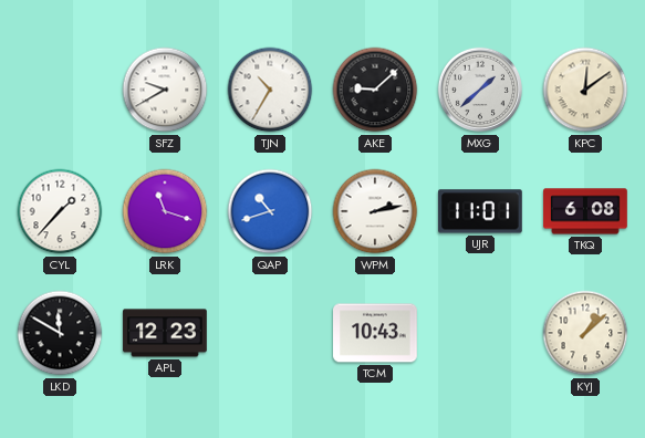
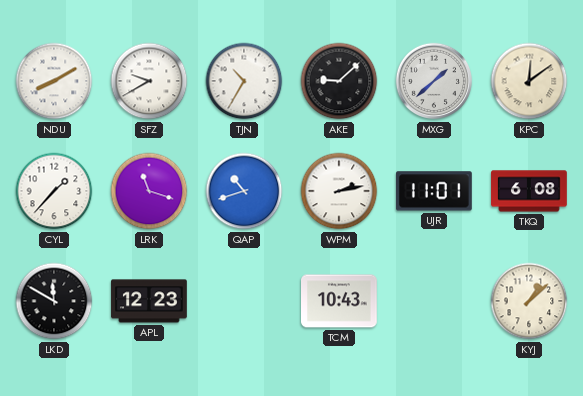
NDU: none -> 8:10 (54, 81)
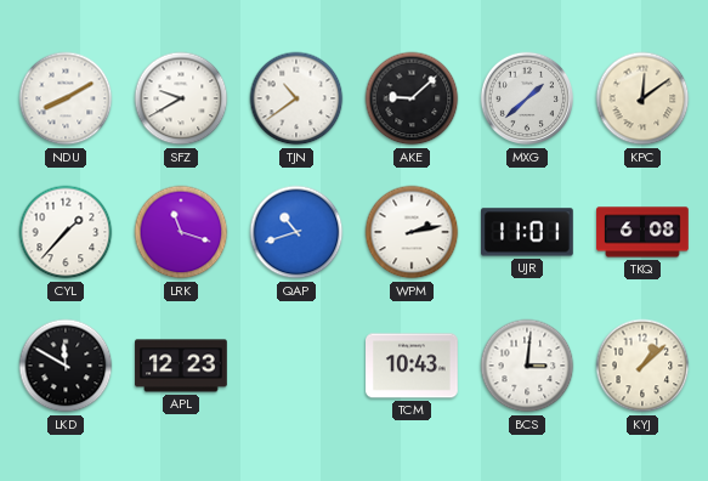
TJN: 10:35 -> 10:39 (296, 98)
BCS: none -> 3:01 (527, 366)
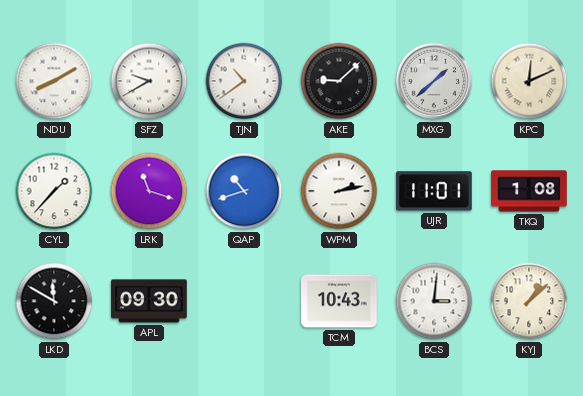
KPC: 12:09 -> 12:11 (529, 81)
TKQ: 6:08 -> 1:08 (529, 191)
APL: 12:23 -> 09:30 (149, 301)
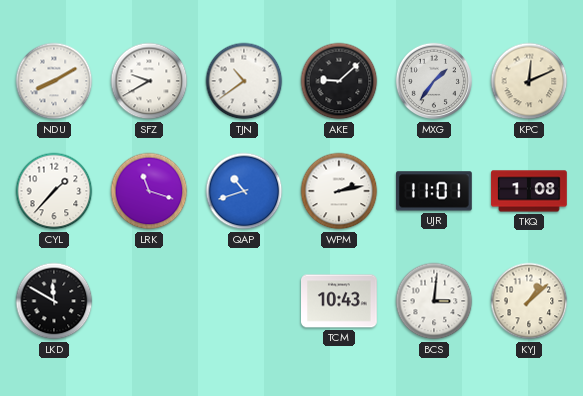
MXG: 1:38 -> 1:36 (434, 81)
APL: 09:30 -> none (149, 301)
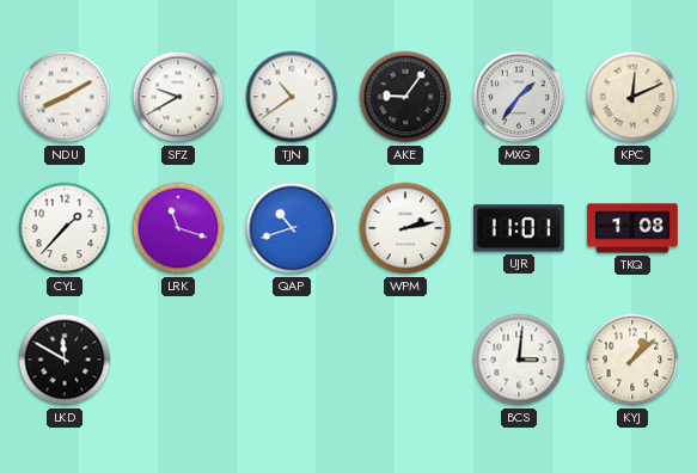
AKE: 9:08 -> 9:06 (405, 97)
TCM: 10:43 -> none (340, 301)
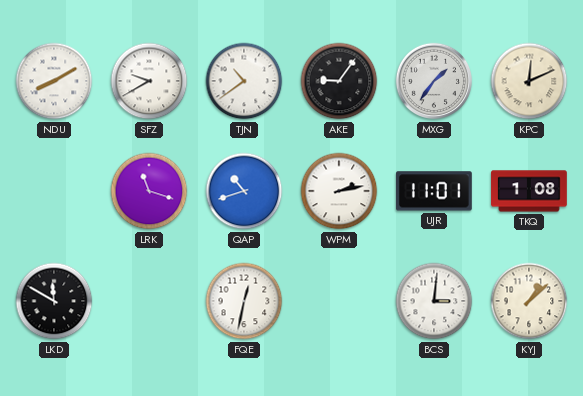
CYL: 1:37 -> none (65, 228)
FQE: none -> 12:32 (244, 301)
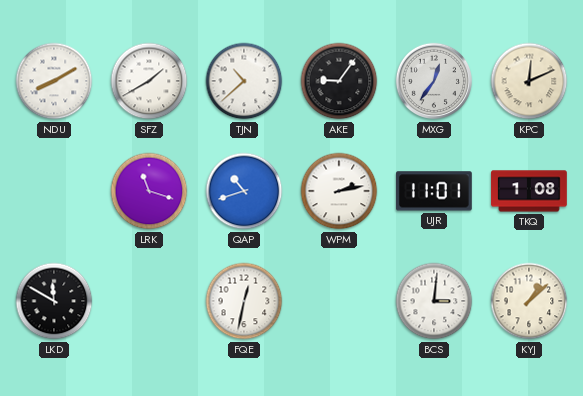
SFZ: 9:40 -> 1:40 (149, 81)
TJN: 10:39 -> 10:38 (244, 81)
MXG: 1:36 -> 12:36 (434, 81)
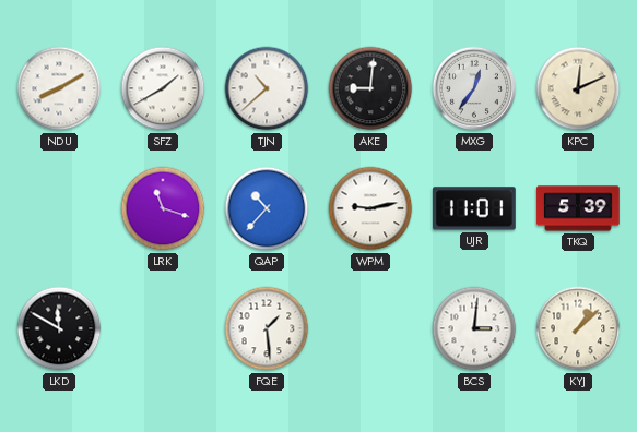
AKE: 9:06 -> 9:01 (370, 88)
QAP: 10:42 -> 10:37 (267, 208)
WPM: 2:13 -> 9:13 (370, 208)
TKQ: 1:08 -> 5:39 (578, 208)
FQE: 12:32 -> 1:29 (267, 328)
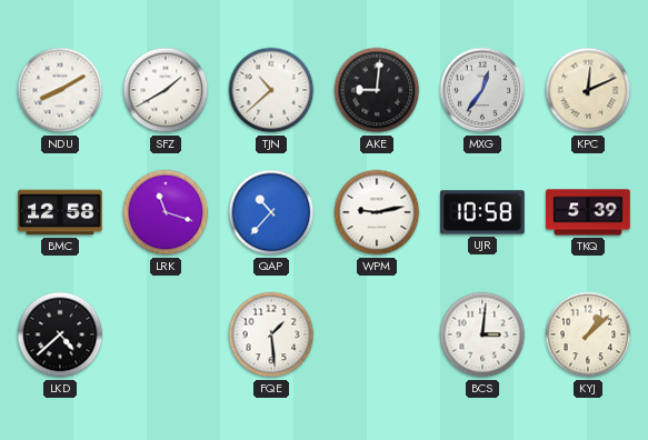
BMC: none -> 12:58 (60, 212)
UJR: 11:01 -> 10:58 (483, 212)
LKD: 11:50 -> 4:38 (60, 334)
